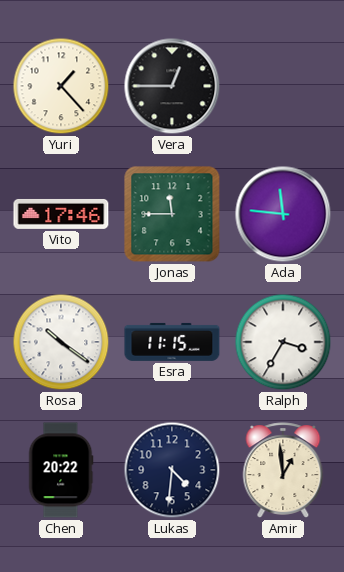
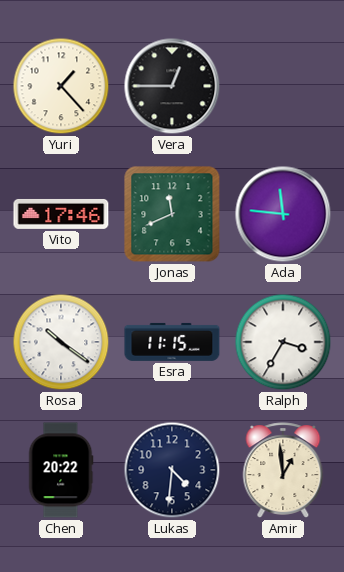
Jonas: 11:45 -> 11:41 (172, 214)
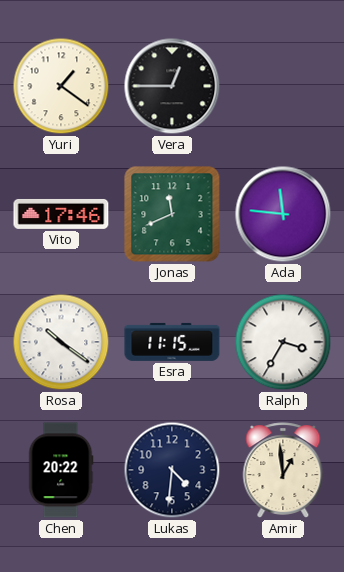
Yuri: 1:23 -> 1:21 (61, 86)
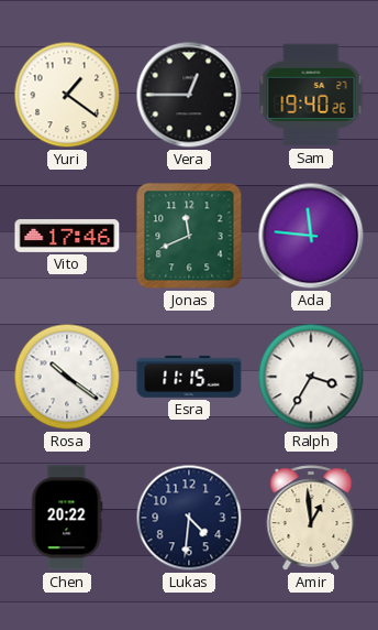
Sam: none -> 19:40 (311, 95)
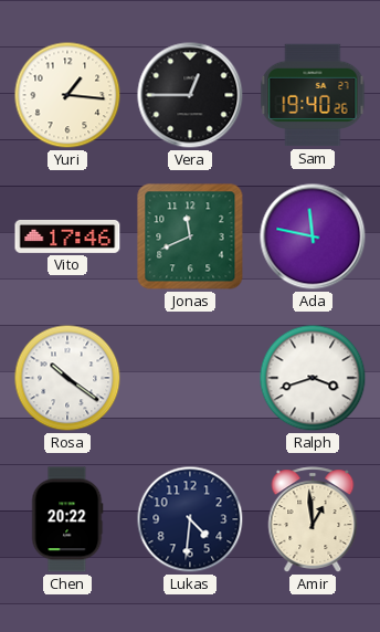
Yuri: 1:21 -> 1:16 (67, 95)
Ada: 11:46 -> 11:47 (313, 236)
Esra: 11:15 -> none (189, 377)
Ralph: 3:35 -> 3:42 (313, 378)
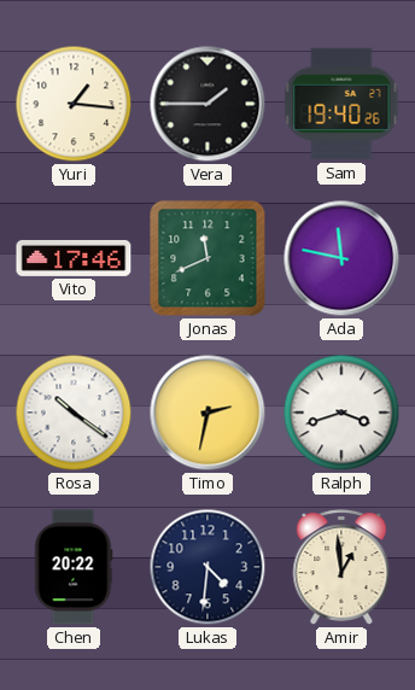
Vera: 12:45 -> 1:45 (207, 104)
Timo: none -> 2:32 (207, 413)
